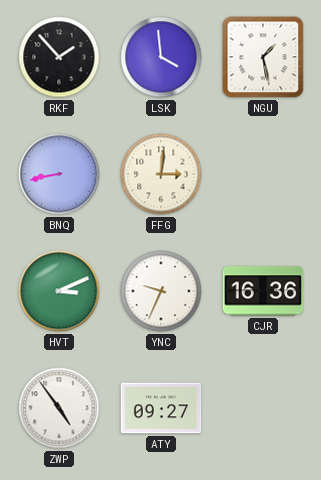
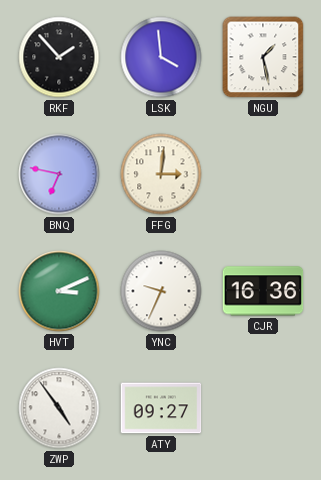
BNQ: 8:43 -> 6:47 (59, 174)
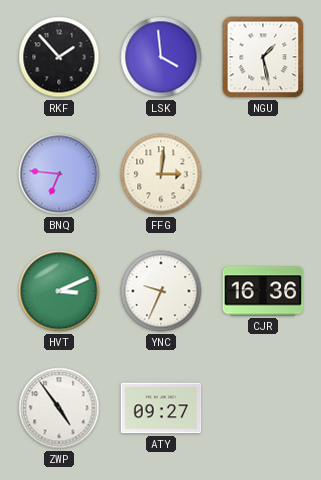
BNQ: 6:47 -> 6:46 (59, 174)
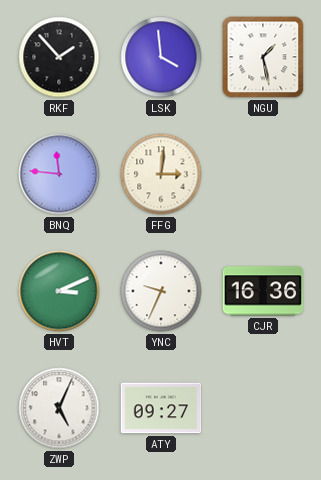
BNQ: 6:46 -> 11:46 (59, 174)
ZWP: 4:54 -> 5:04 (59, 408)
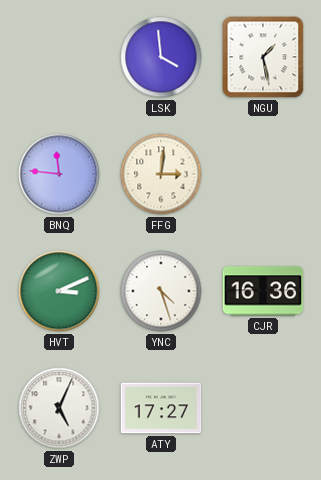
RKF: 1:53 -> none (59, 57)
YNC: 9:34 -> 4:27 (161, 291)
ATY: 09:27 -> 17:27 (161, 408)
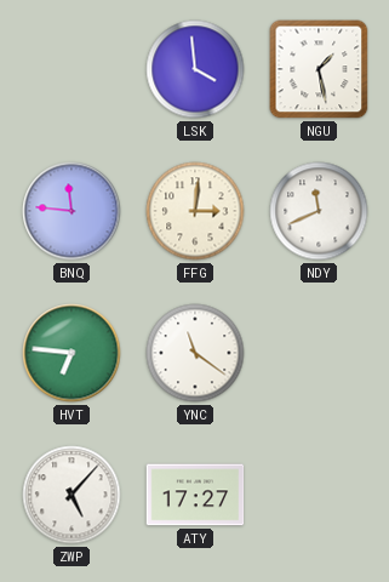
NDY: none -> 11:41 (319, 211)
HVT: 3:11 -> 6:46 (71, 353)
YNC: 4:27 -> 11:21 (195, 353)
CJR: 16:36 -> none (263, 291)
ZWP: 5:04 -> 5:07 (71, 495)
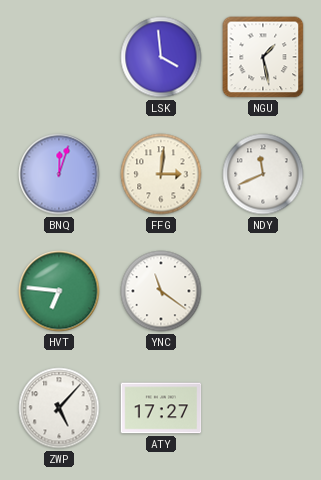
BNQ: 11:46 -> 12:03 (59, 174)
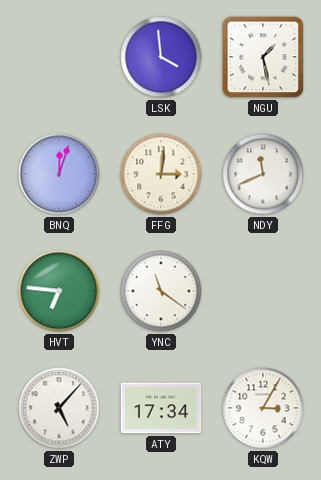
ATY: 17:27 -> 17:34 (161, 408)
KQW: none -> 3:05 (263, 408)
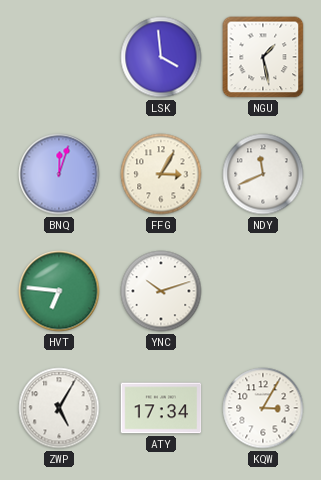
FFG: 3:01 -> 3:05 (161, 174)
YNC: 11:21 -> 10:12 (161, 291)
ZWP: 5:07 -> 5:05 (59, 408)
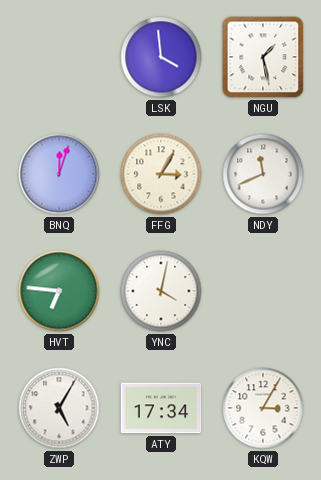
YNC: 10:12 -> 4:02 (161, 291)
